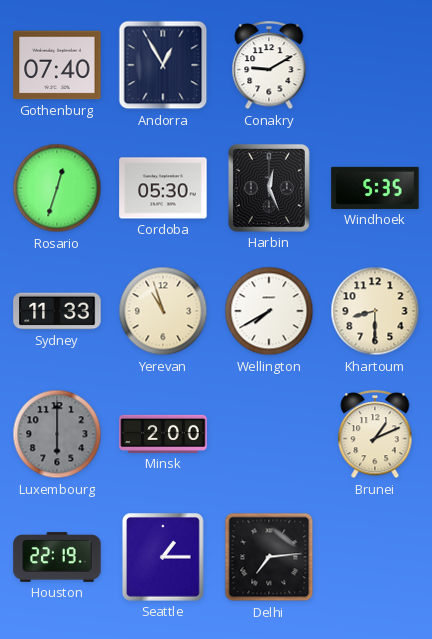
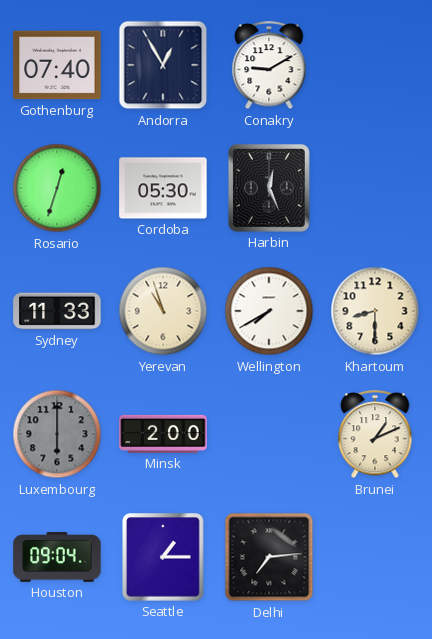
Windhoek: 5:35 -> none (375, 188)
Houston: 22:19 -> 09:04 (57, 557)
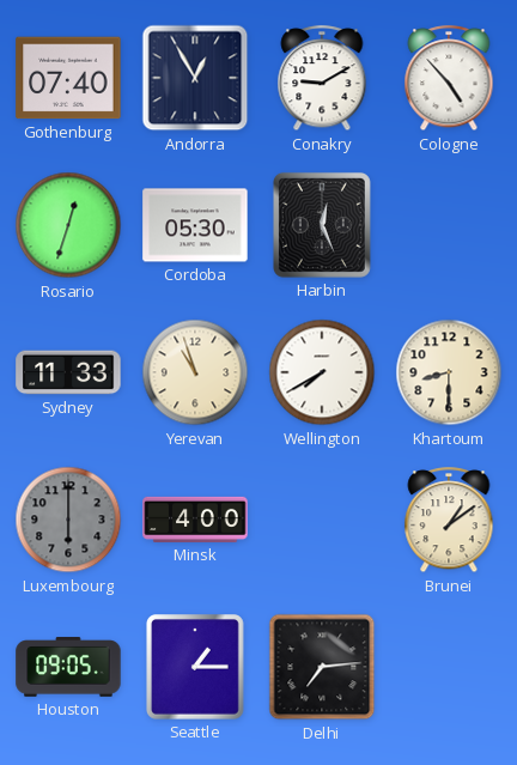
Cologne: none -> 4:53 (449, 79)
Minsk: 2:00 -> 4:00 (195, 520)
Brunei: 1:11 -> 1:09 (449, 521)
Houston: 09:04 -> 09:05 (68, 667)
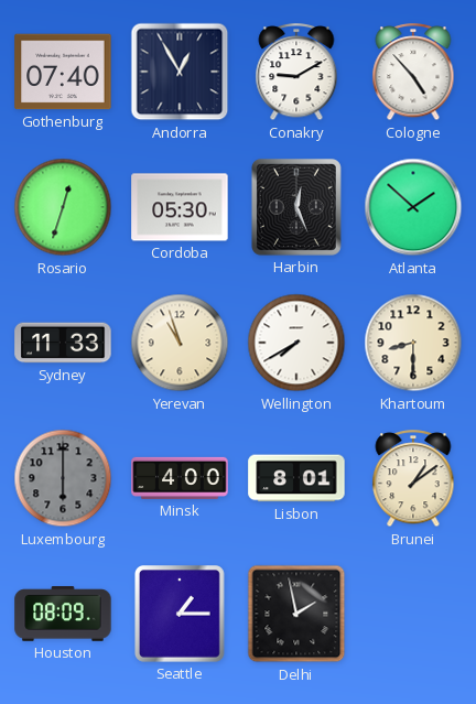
Atlanta: none -> 1:52 (413, 207)
Lisbon: none -> 8:01 (296, 478)
Houston: 09:05 -> 08:09 (63, 614)
Delhi: 7:14 -> 1:58 (296, 614)
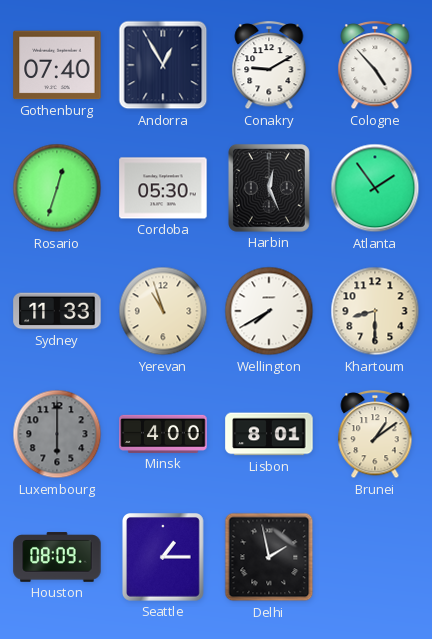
Atlanta: 1:52 -> 1:54 (375, 188)
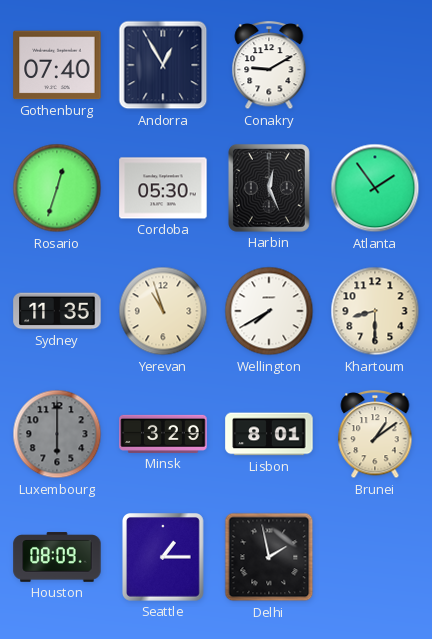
Cologne: 4:53 -> none (375, 66)
Sydney: 11:33 -> 11:35 (57, 311)
Minsk: 4:00 -> 3:29 (163, 434)
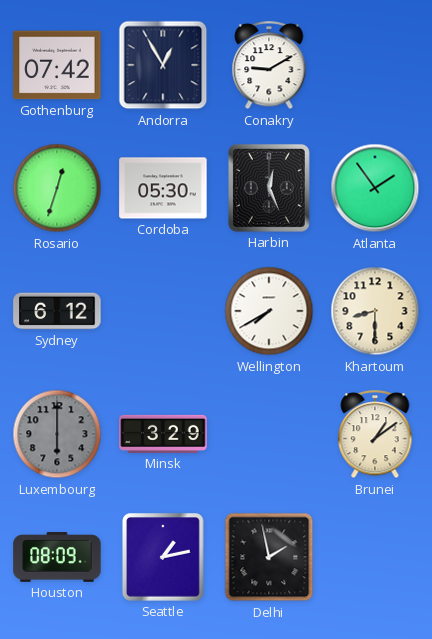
Gothenburg: 07:40 -> 07:42 (57, 65)
Sydney: 11:35 -> 6:12 (57, 311)
Yerevan: 10:57 -> none (163, 311)
Lisbon: 8:01 -> none (269, 434)
Seattle: 1:15 -> 1:13 (164, 558)
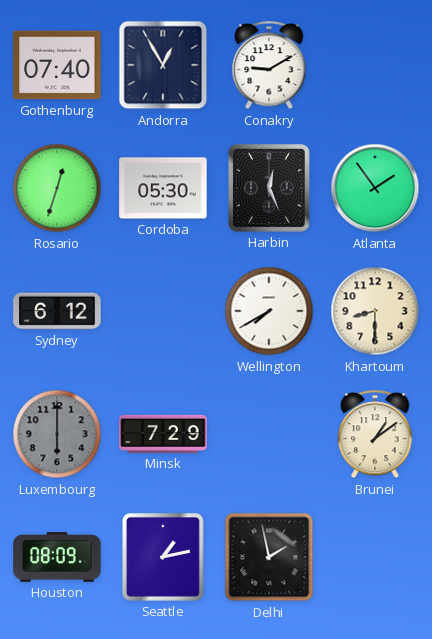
Gothenburg: 07:42 -> 07:40 (57, 65)
Minsk: 3:29 -> 7:29 (163, 434)
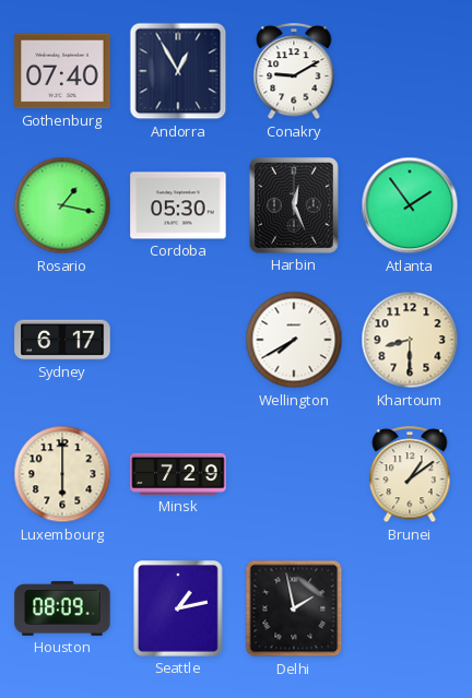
Rosario: 12:33 -> 1:17 (62, 205)
Sydney: 6:12 -> 6:17 (62, 340)
Luxembourg dial: grey -> cream (62, 474)
